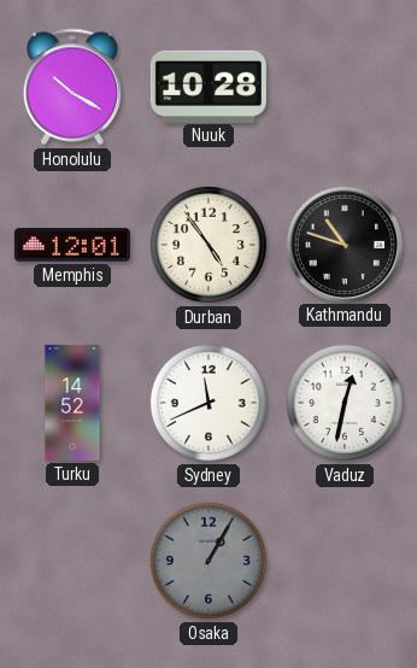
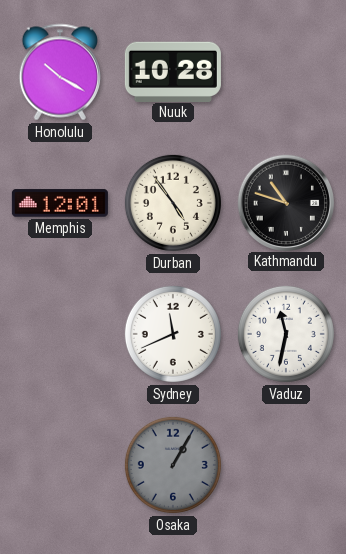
Turku: 14:52 -> none (72, 403)
Vaduz: 12:32 -> 11:32 (286, 334)
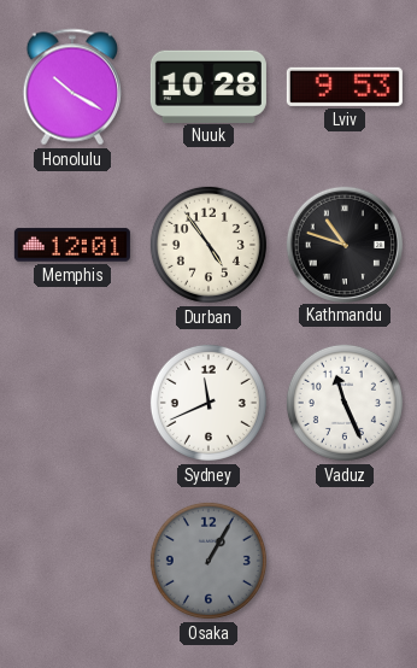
Lviv: none -> 9:53 (345, 87)
Vaduz: 11:32 -> 11:26 (345, 403)
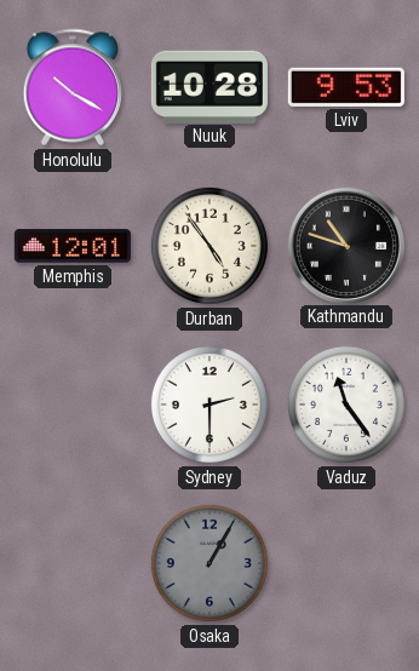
Sydney: 11:41 -> 2:30 (209, 405)
Vaduz: 11:26 -> 11:24 (346, 405)
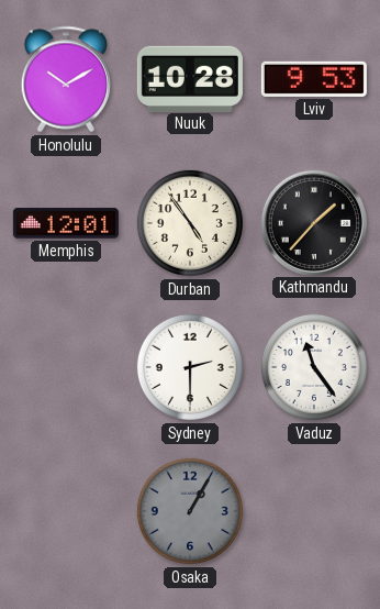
Honolulu: 10:20 -> 10:10 (65, 79)
Kathmandu: 10:48 -> 1:37 (313, 222)
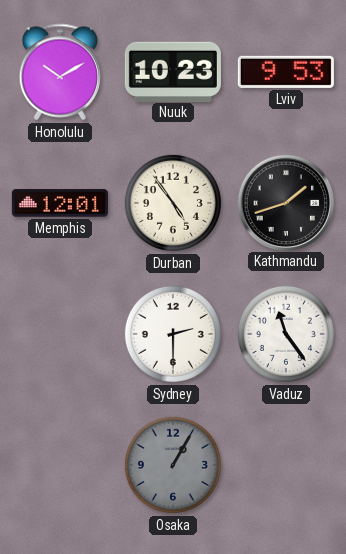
Nuuk: 10:28 -> 10:23 (173, 71)
Kathmandu: 1:37 -> 1:42 (285, 202)
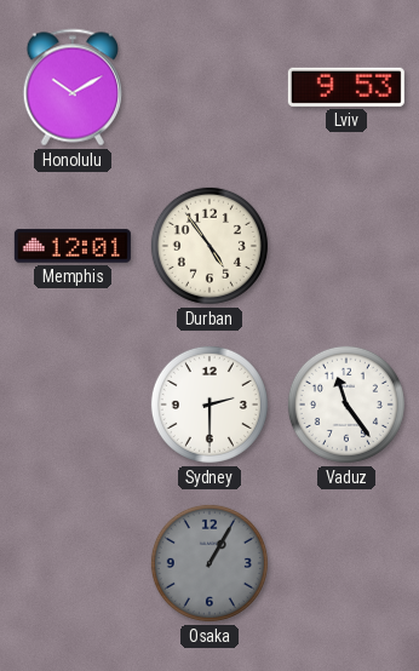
Nuuk: 10:23 -> none (173, 71)
Kathmandu: 1:42 -> none (285, 202)
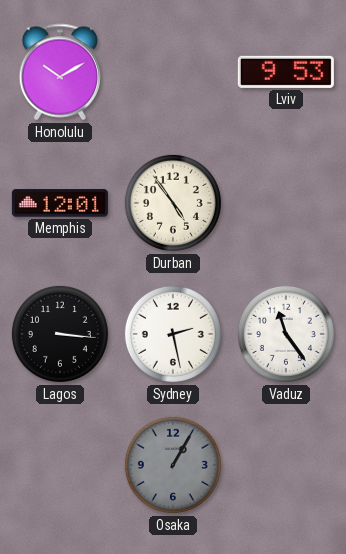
Lagos: none -> 3:16 (60, 334)
Sydney: 2:30 -> 2:28 (173, 334)
